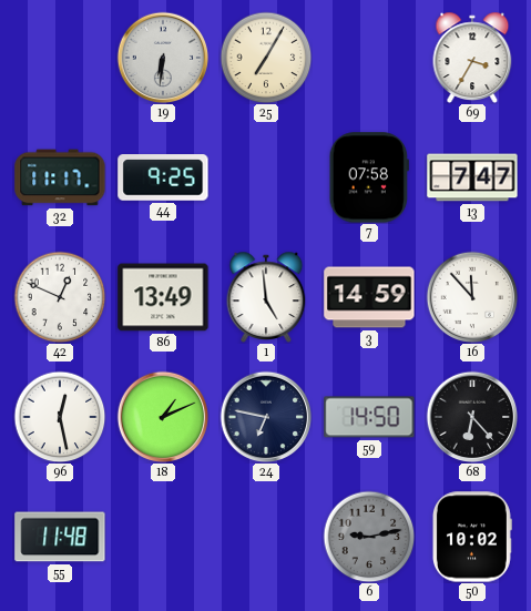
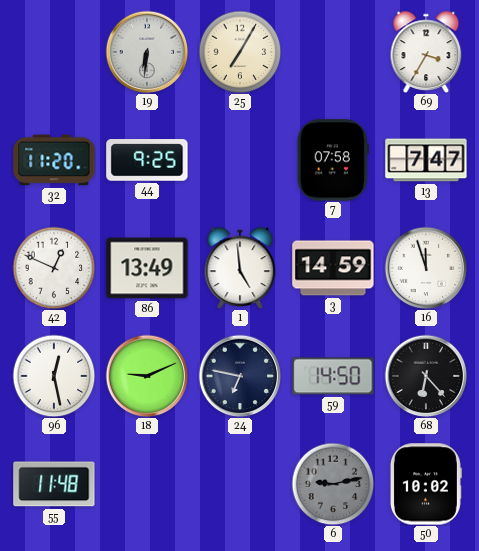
32: 11:17 -> 11:20 (54, 160)
16: 11:53 -> 11:57 (426, 268)
18: 1:11 -> 9:11 (147, 376)
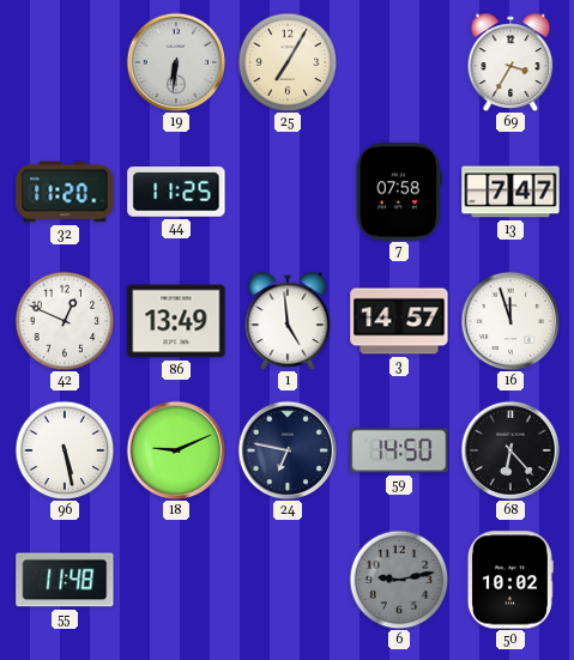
44: 9:25 -> 11:25 (176, 192)
3: 14:59 -> 14:57 (399, 321)
96: 12:28 -> 5:28 (65, 450)
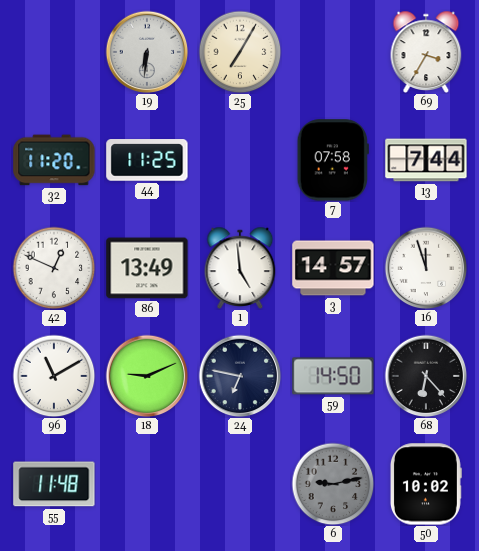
13: 7:47 -> 7:44 (426, 160)
96: 5:28 -> 11:10 (54, 376)
